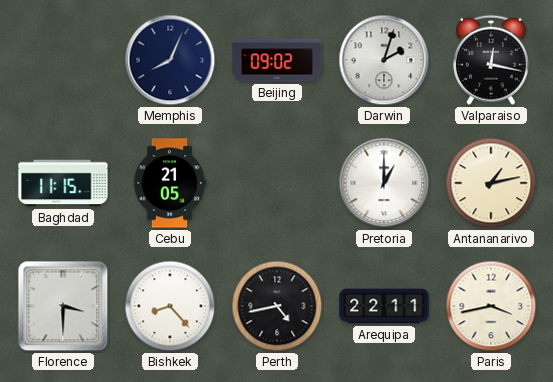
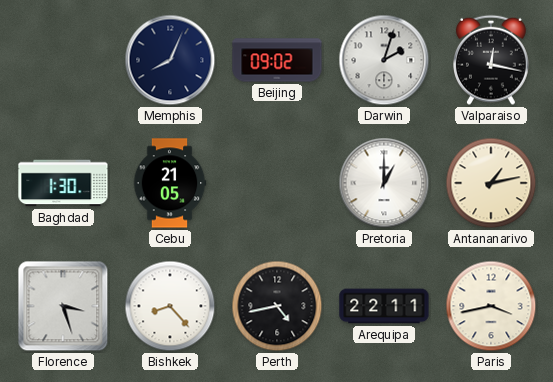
Baghdad: 11:15 -> 1:30 (63, 183)
Florence: 3:30 -> 3:27 (63, 306)
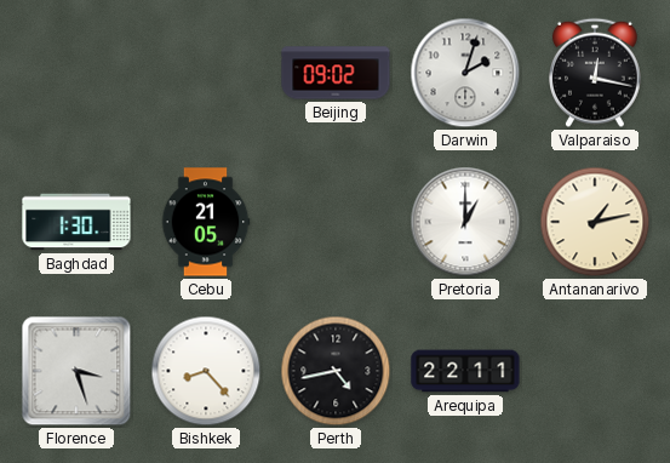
Memphis: 8:04 -> none (170, 60)
Paris: 3:43 -> none (491, 306)
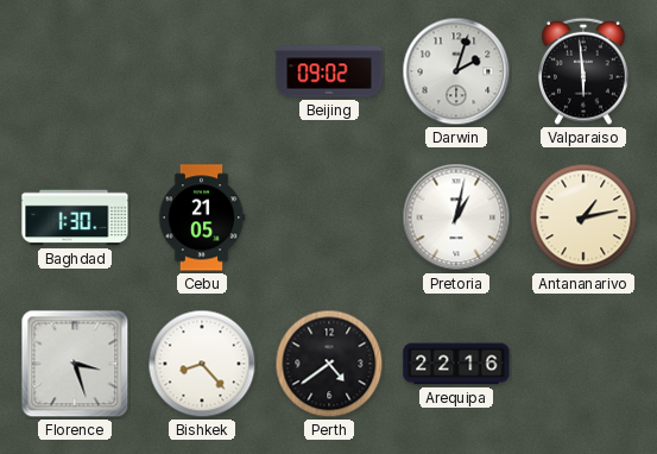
Valparaiso: 12:17 -> 5:59 (585, 71)
Pretoria: 1:00 -> 1:02 (456, 217)
Perth: 4:43 -> 4:39 (329, 364)
Arequipa: 22:11 -> 22:16 (456, 364)
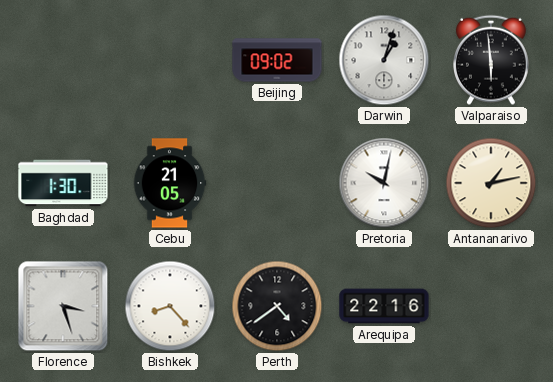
Darwin: 2:03 -> 1:03 (384, 60)
Pretoria: 1:02 -> 10:02 (384, 183)
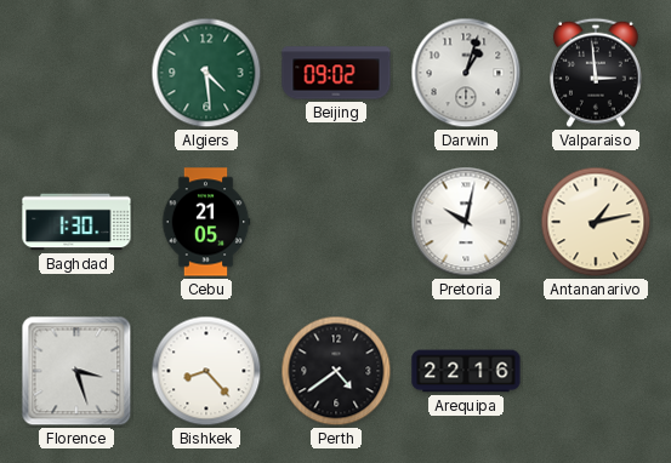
Algiers: none -> 4:29 (206, 73)
Valparaiso: 5:59 -> 2:59 (597, 73)
